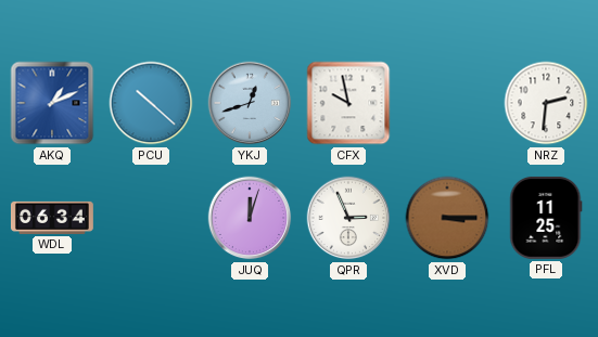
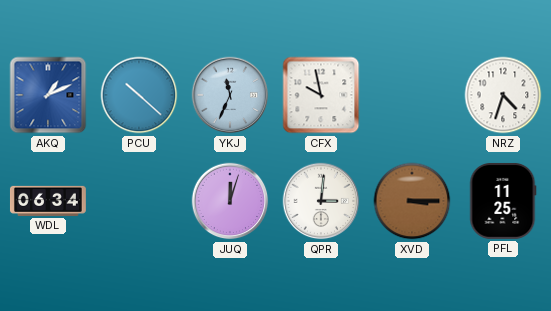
YKJ: 12:42 -> 11:34 (230, 95)
NRZ: 2:31 -> 4:33 (503, 95)
QPR: 2:56 -> 3:01 (321, 201)
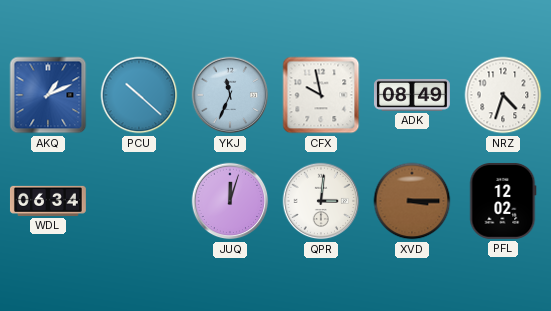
ADK: none -> 08:49 (412, 95)
PFL: 11:25 -> 12:02 (503, 201)
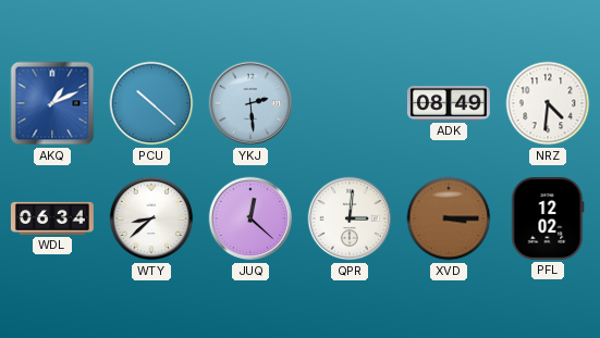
YKJ: 11:34 -> 2:29 (250, 103)
CFX: 9:58 -> none (321, 95)
NRZ: 4:33 -> 4:31 (548, 103)
WTY: none -> 8:38 (151, 218)
JUQ: 12:03 -> 12:22 (250, 218)
